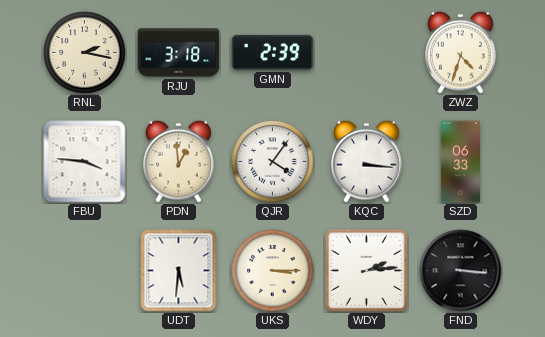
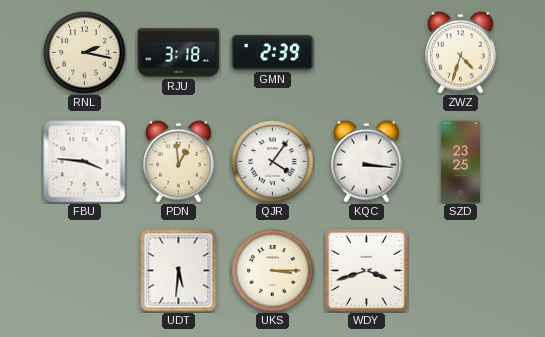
SZD: 06:33 -> 23:25 (460, 162)
WDY: 2:14 -> 3:42 (366, 270)
FND: 3:16 -> none (461, 271)
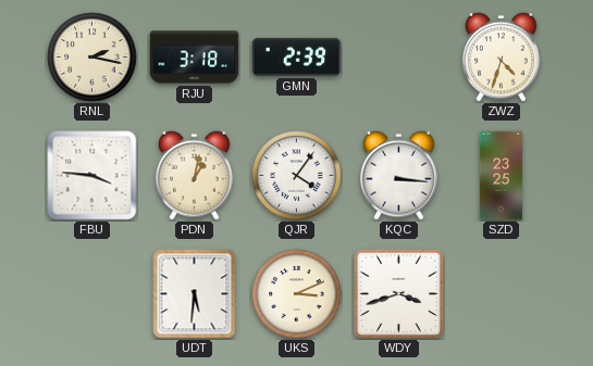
PDN: 12:59 -> 1:02 (195, 175)
UKS: 3:15 -> 3:11 (297, 294)
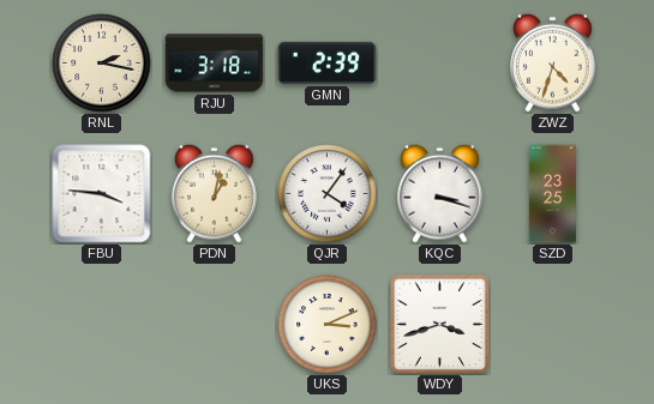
KQC: 3:16 -> 3:18 (440, 193)
UDT: 5:31 -> none (195, 294)
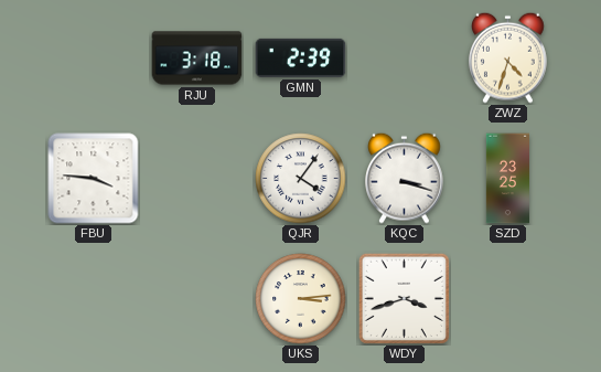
RNL: 2:17 -> none (102, 64)
PDN: 1:02 -> none (215, 193)
UKS: 3:11 -> 3:14 (301, 299)
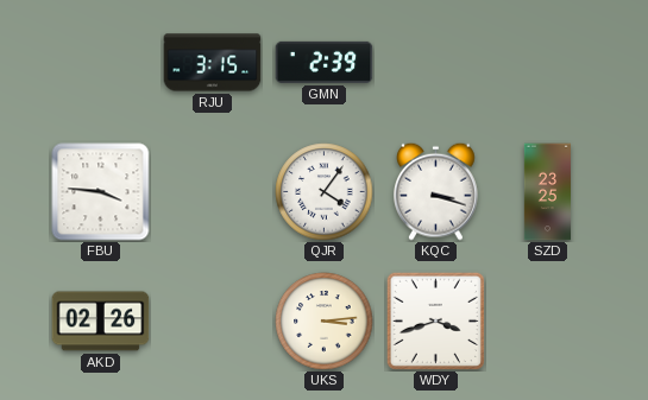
RJU: 3:18 -> 3:15 (213, 63)
ZWZ: 4:33 -> none (508, 57)
AKD: none -> 02:26 (101, 322)
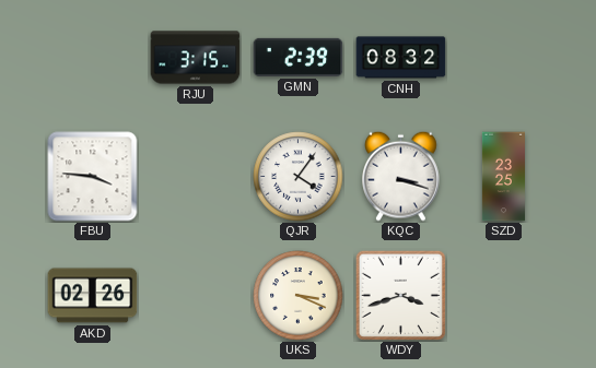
CNH: none -> 08:32 (401, 58)
UKS: 3:14 -> 3:19 (299, 296)
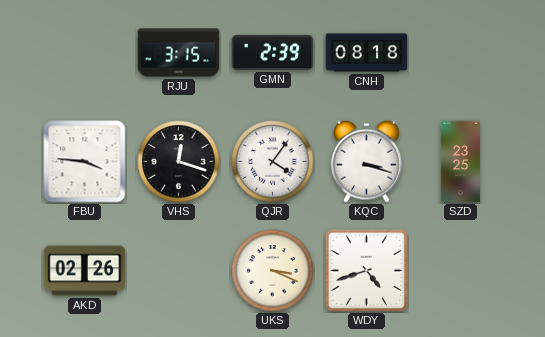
CNH: 08:32 -> 08:18 (367, 53)
VHS: none -> 12:18 (179, 162)
WDY: 3:42 -> 4:42 (366, 270)
